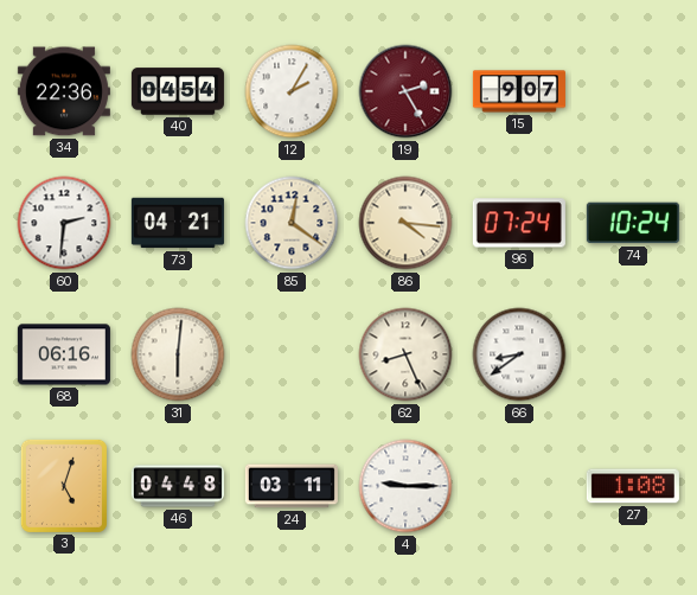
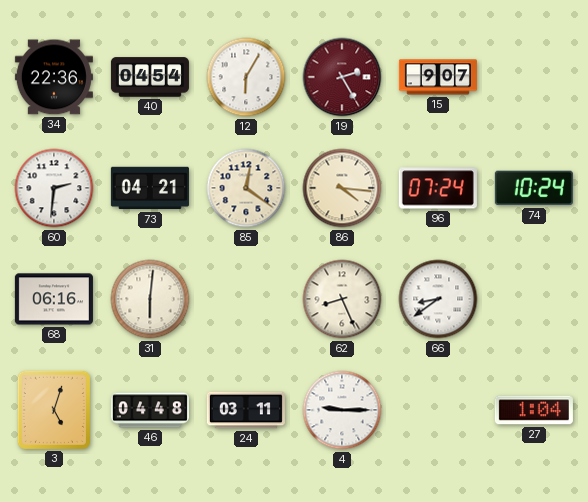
12: 2:05 -> 6:05 (246, 77)
27: 1:08 -> 1:04 (534, 410)
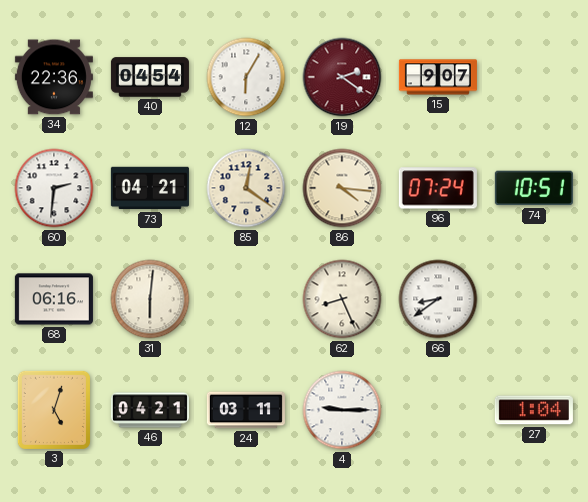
19: 2:25 -> 2:21 (342, 77)
74: 10:24 -> 10:51 (534, 188)
46: 04:48 -> 04:21 (150, 410)
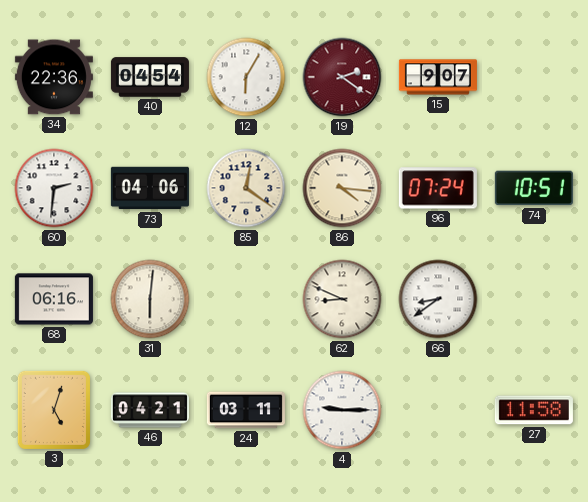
73: 04:21 -> 04:06 (150, 188)
62: 8:26 -> 8:49 (342, 299)
27: 1:04 -> 11:58 (534, 410)
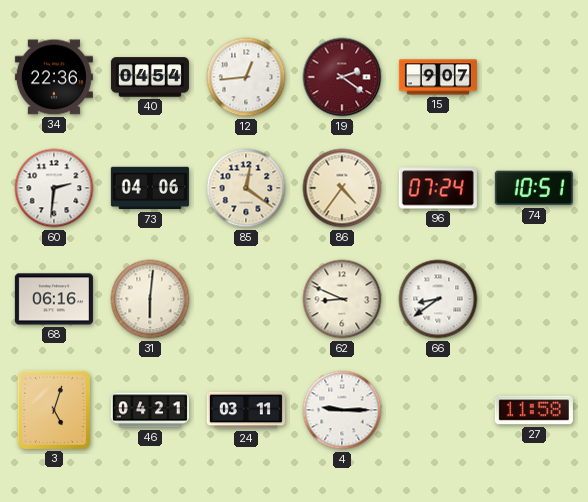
12: 6:05 -> 12:44 (246, 77)
86: 4:16 -> 4:36 (342, 188)
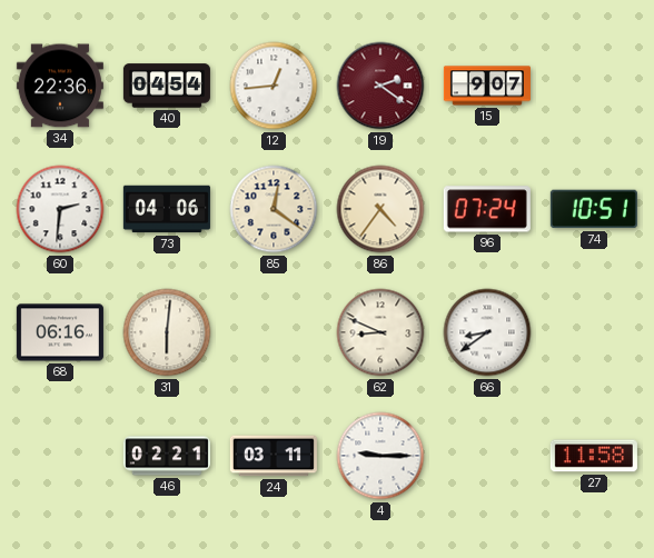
3: 5:03 -> none (54, 410)
46: 04:21 -> 02:21 (167, 456)
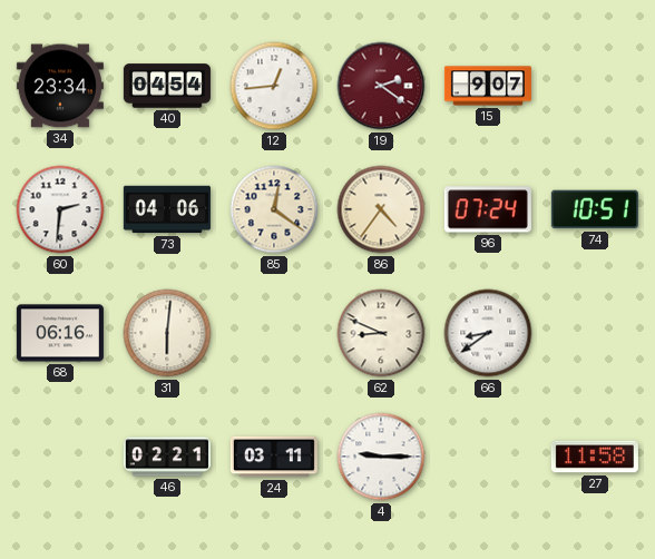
34: 22:36 -> 23:34 (60, 86)
